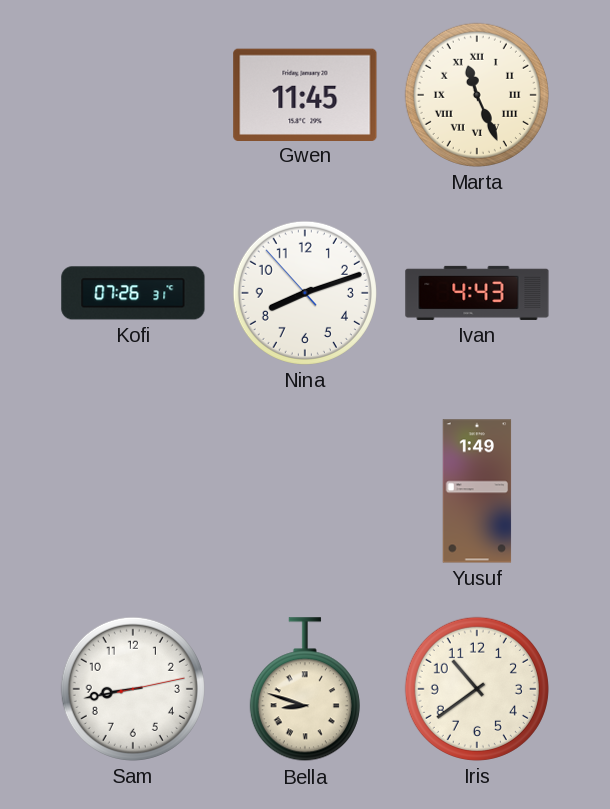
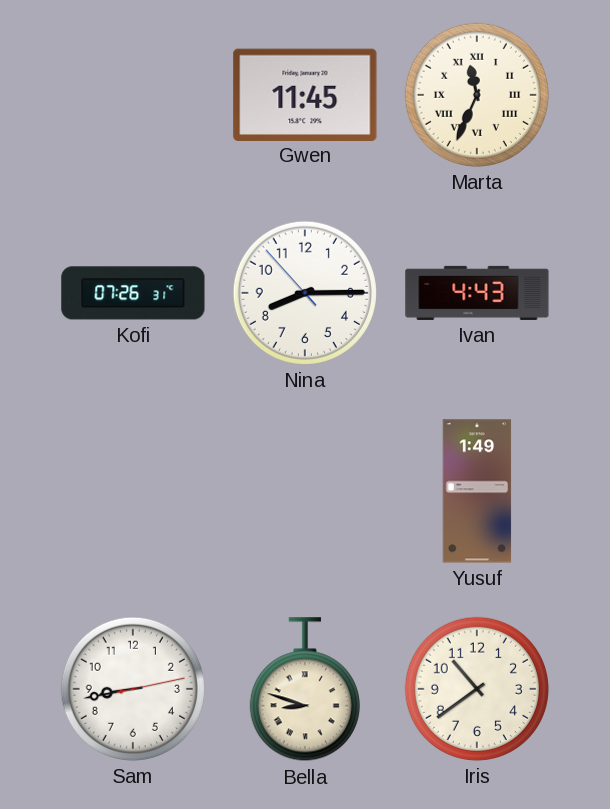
Marta: 11:26 -> 11:34 (477, 95)
Nina: 8:11 -> 8:14 (305, 293)
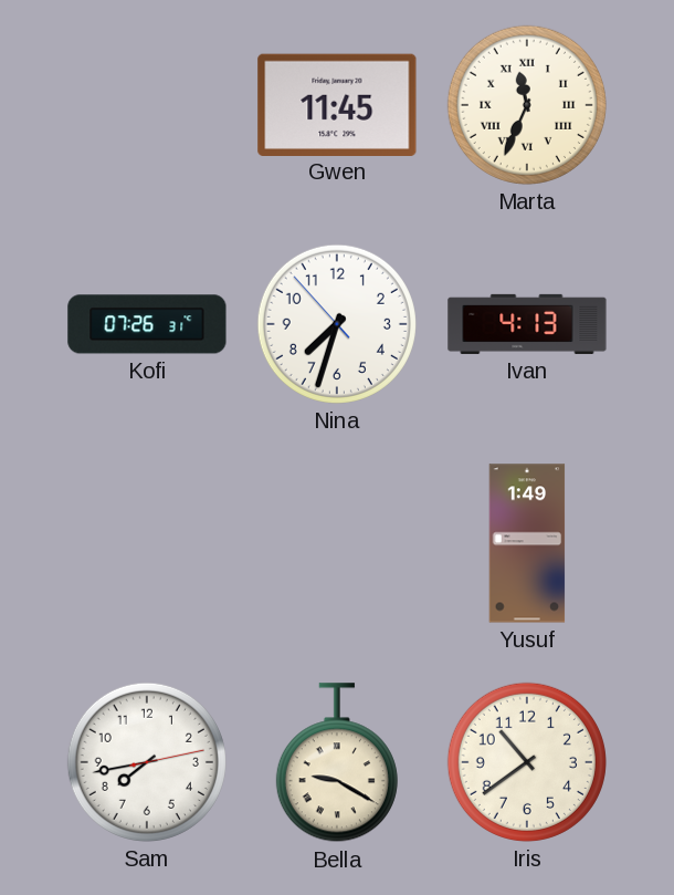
Nina: 8:14 -> 7:32 (337, 324)
Ivan: 4:43 -> 4:13 (527, 324)
Sam: 8:43 -> 7:43 (147, 762)
Bella: 8:48 -> 9:20 (337, 763)
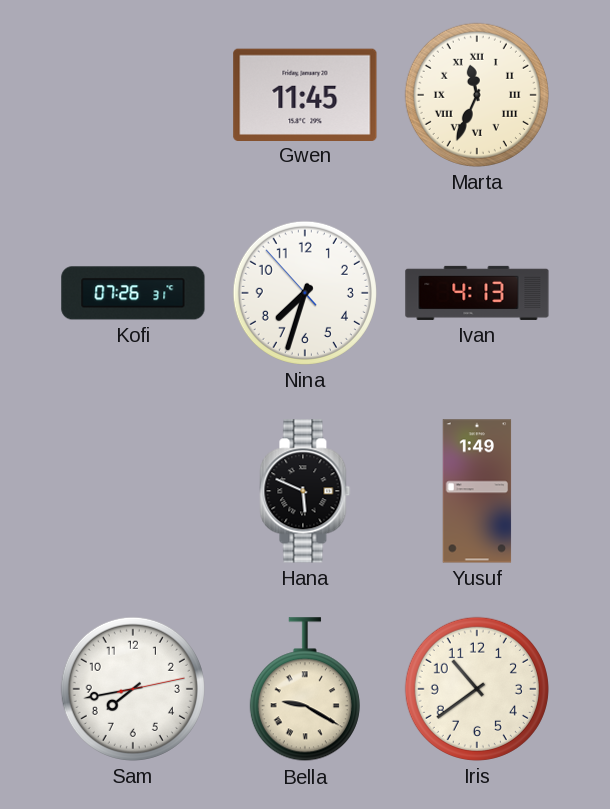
Hana: none -> 5:49 (305, 491)
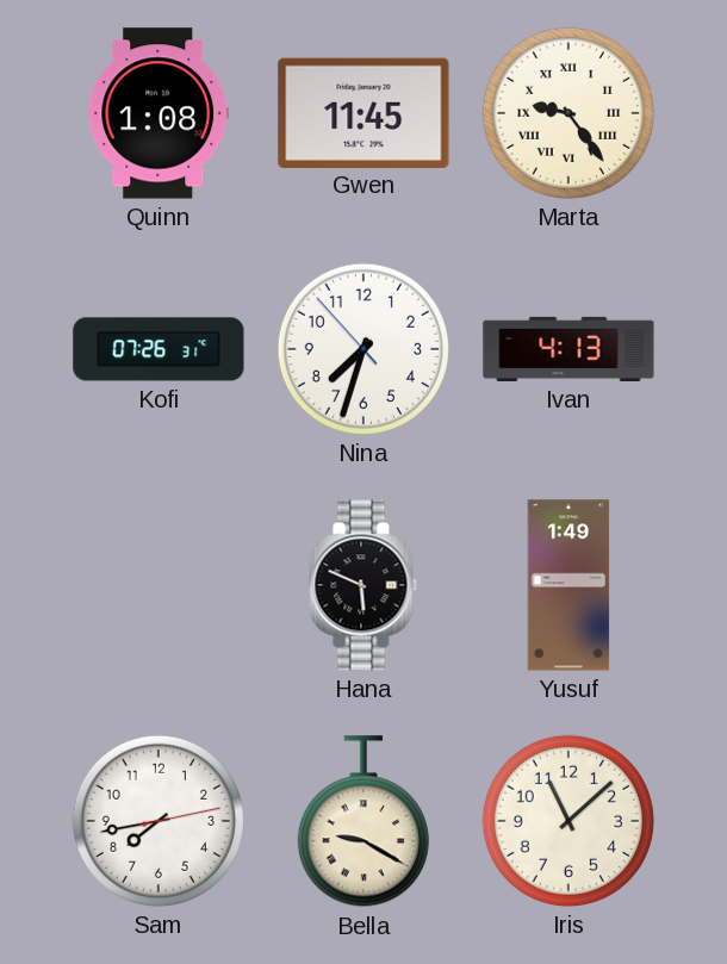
Quinn: none -> 1:08 (159, 113)
Marta: 11:34 -> 9:24 (568, 113)
Iris: 10:39 -> 11:08 (568, 821)
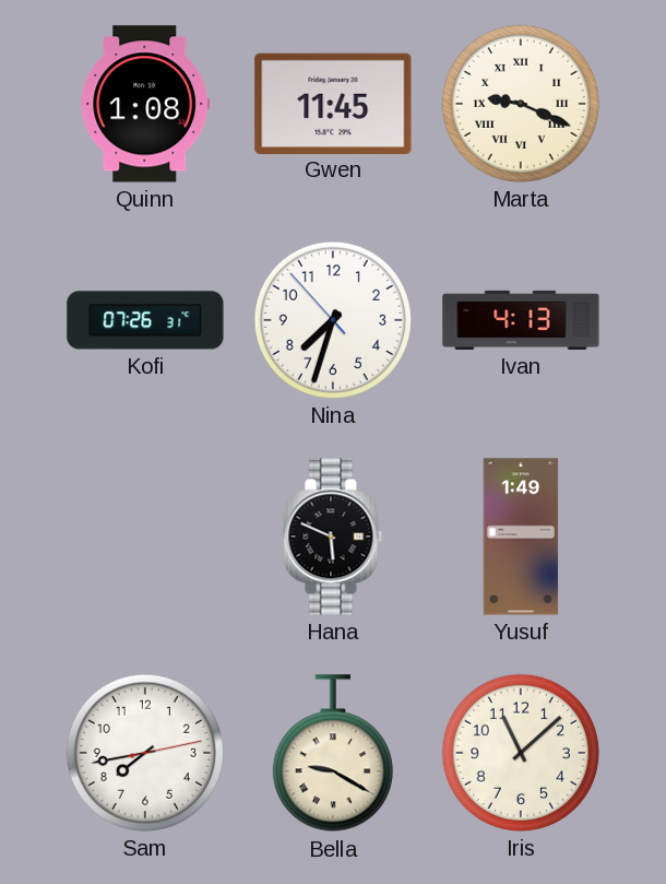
Marta: 9:24 -> 9:19 (521, 104)
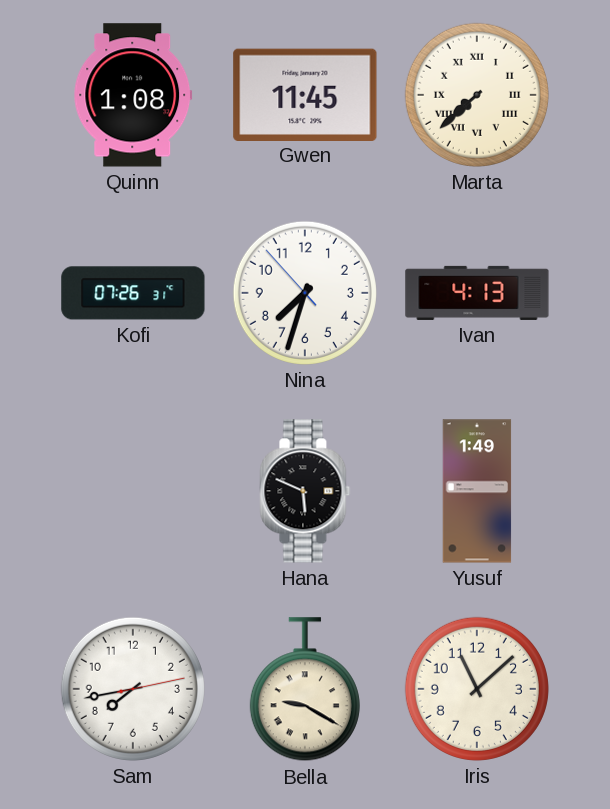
Marta: 9:19 -> 7:38 (477, 95)
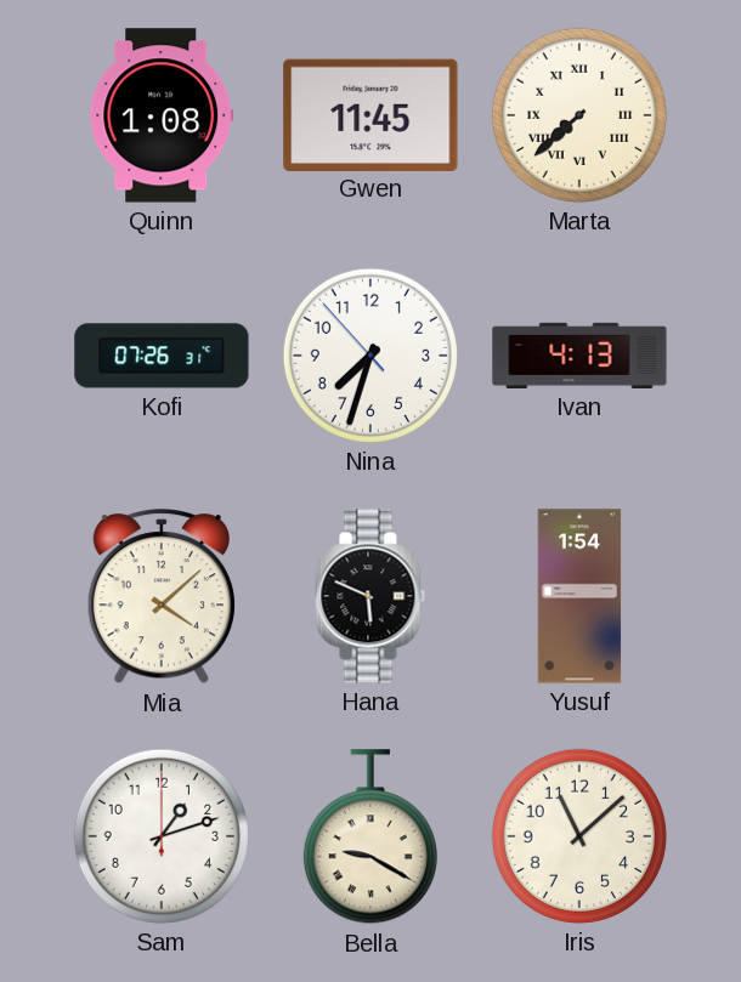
Mia: none -> 4:08 (162, 597)
Yusuf: 1:49 -> 1:54 (579, 596)
Sam: 7:43 -> 1:12 (162, 836)
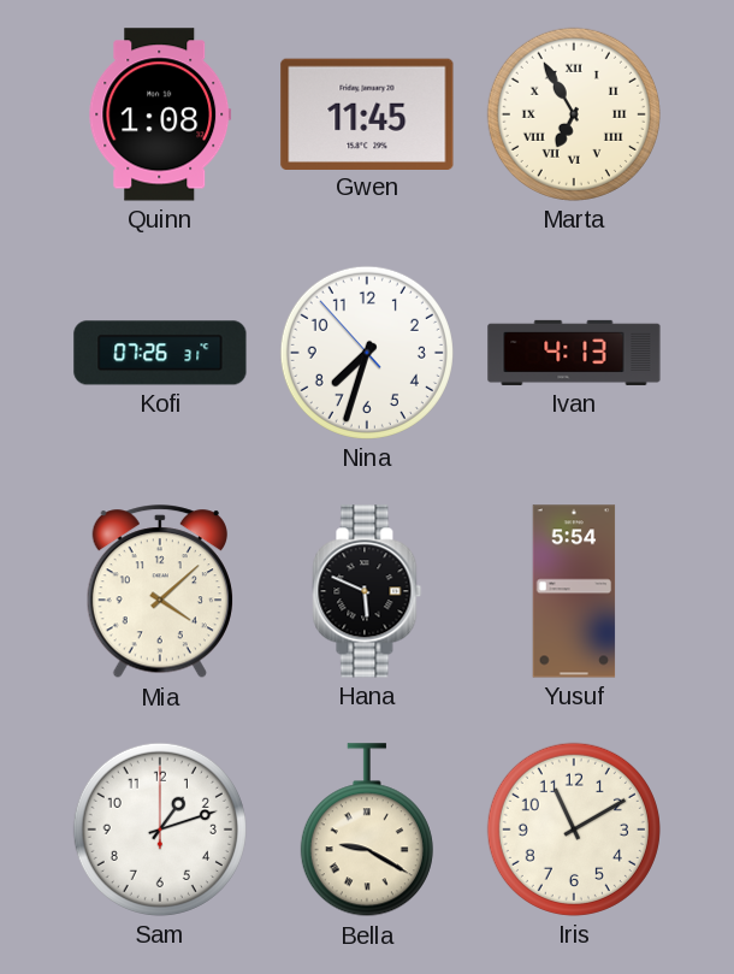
Marta: 7:38 -> 6:55 (574, 114)
Yusuf: 1:54 -> 5:54 (574, 591)
Iris: 11:08 -> 11:10 (574, 830)
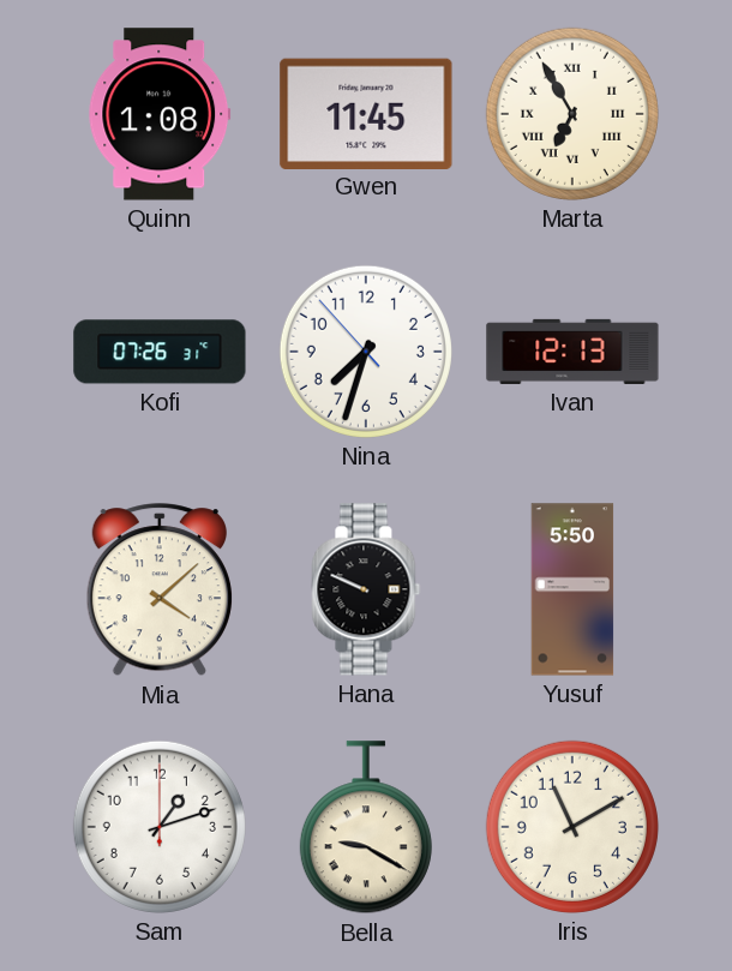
Ivan: 4:13 -> 12:13 (572, 352)
Hana: 5:49 -> 9:49 (366, 589)
Yusuf: 5:54 -> 5:50 (572, 589)
